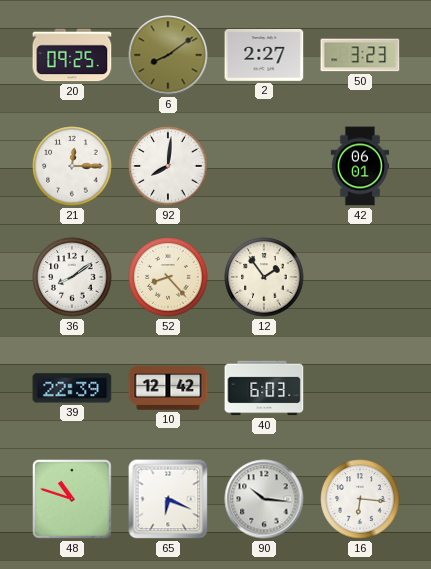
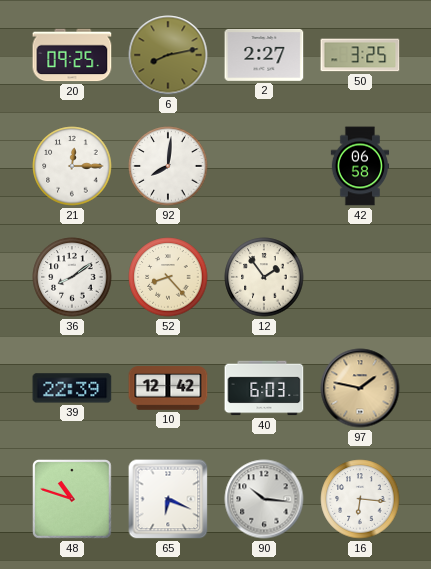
6: 8:09 -> 8:13 (168, 55)
50: 3:23 -> 3:25 (360, 55)
42: 06:01 -> 06:58 (360, 166)
97: none -> 1:47 (360, 388)
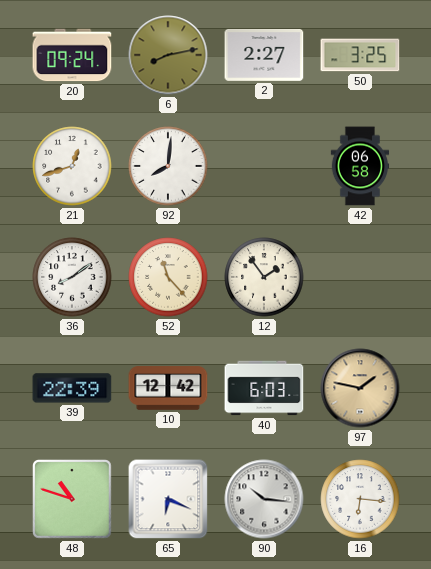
20: 09:25 -> 09:24 (72, 55)
21: 12:15 -> 12:42 (72, 166)
52: 8:23 -> 11:23 (168, 277)
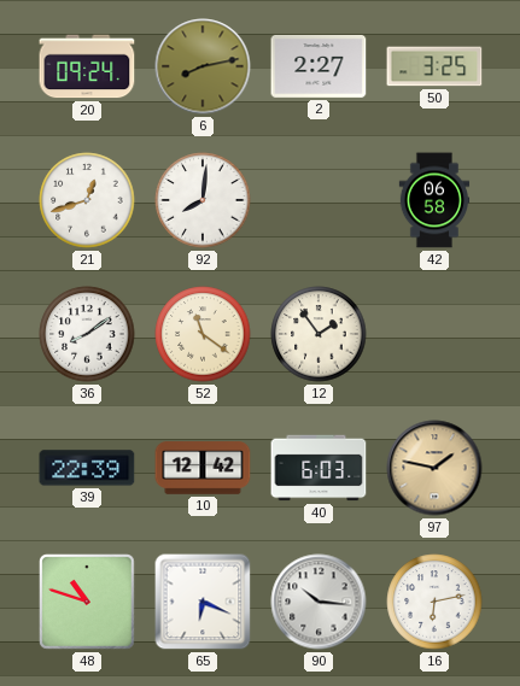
52: 11:23 -> 11:21 (203, 334)
16: 6:16 -> 6:13 (434, 602)
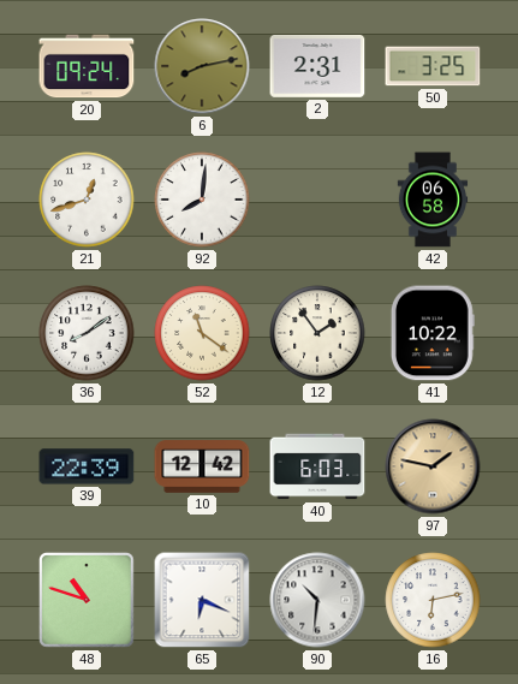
2: 2:27 -> 2:31 (317, 66)
41: none -> 10:22 (433, 333)
90: 10:16 -> 10:31 (317, 600)
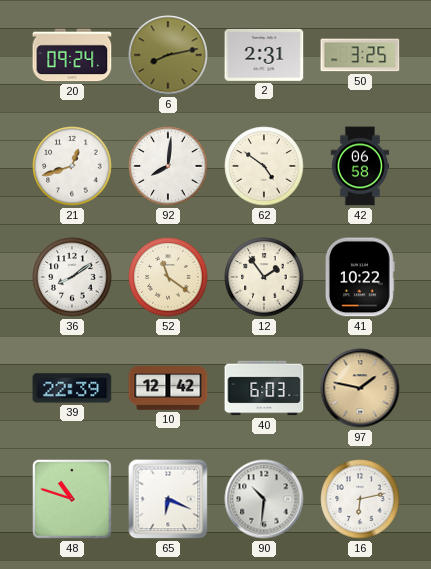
62: none -> 4:51 (264, 166)
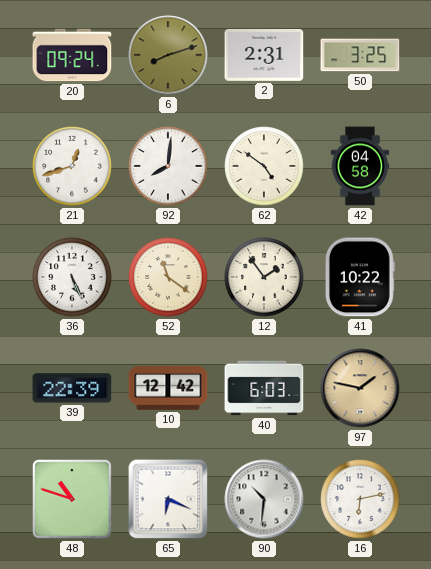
6: 8:13 -> 8:12 (168, 55)
42: 06:58 -> 04:58 (360, 166)
36: 8:09 -> 5:26 (72, 277)
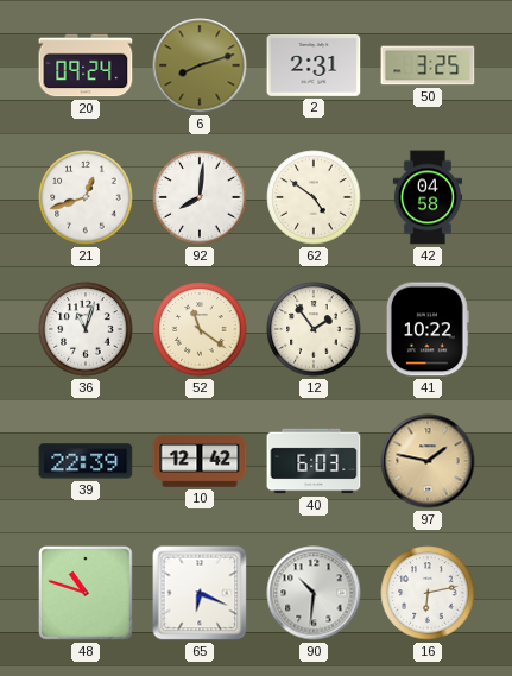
36: 5:26 -> 11:03 (86, 329)
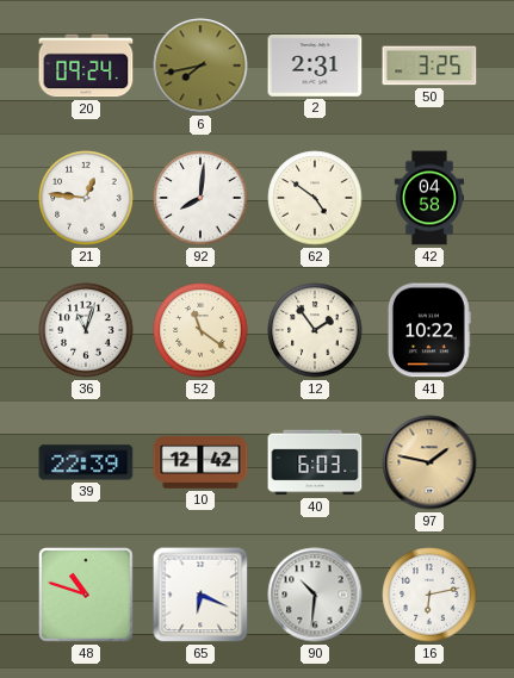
6: 8:12 -> 7:43 (200, 66)
21: 12:42 -> 12:46 (86, 198)
